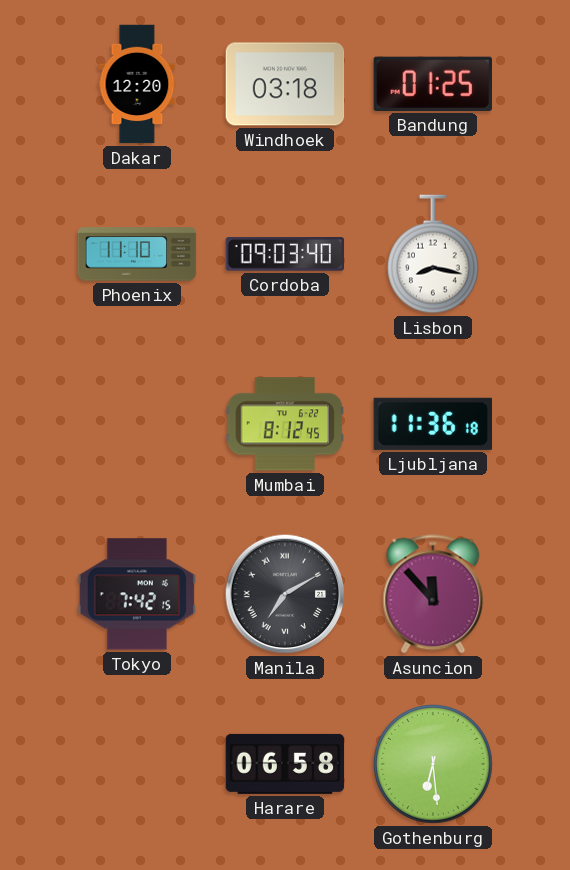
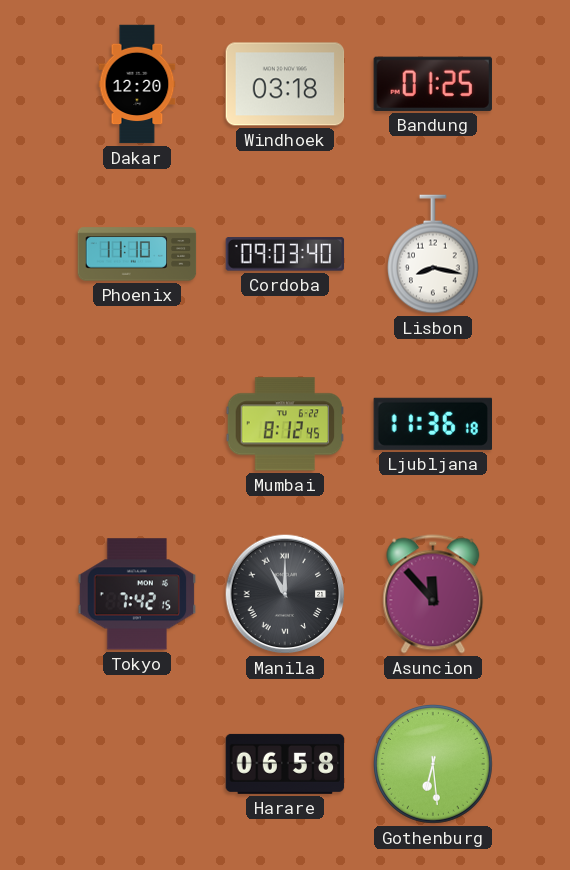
Manila: 7:10 -> 11:00 (285, 594)
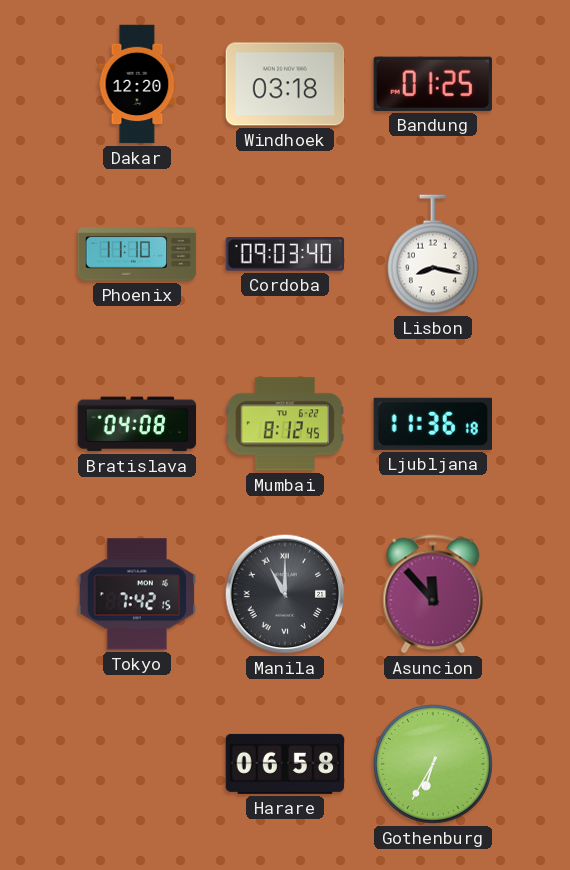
Bratislava: none -> 04:08 (137, 424)
Gothenburg: 6:29 -> 6:35 (434, 765)
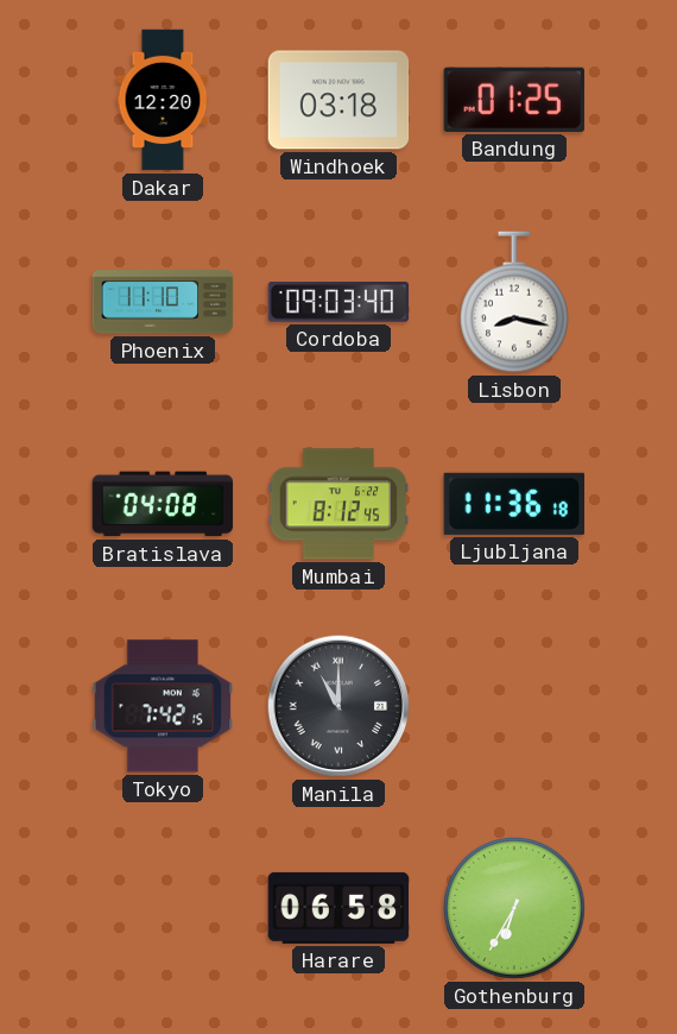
Asuncion: 11:53 -> none (433, 594)
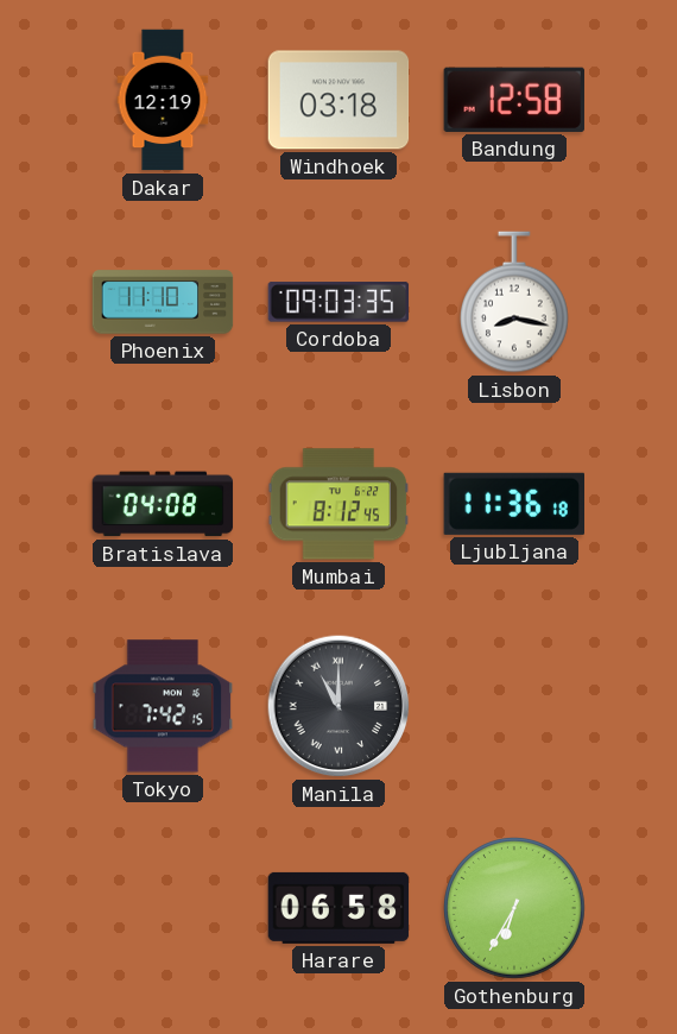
Dakar: 12:20 -> 12:19 (163, 100)
Bandung: 01:25 -> 12:58 (514, 100)
Cordoba: 09:03:40 -> 09:03:35 (338, 302)
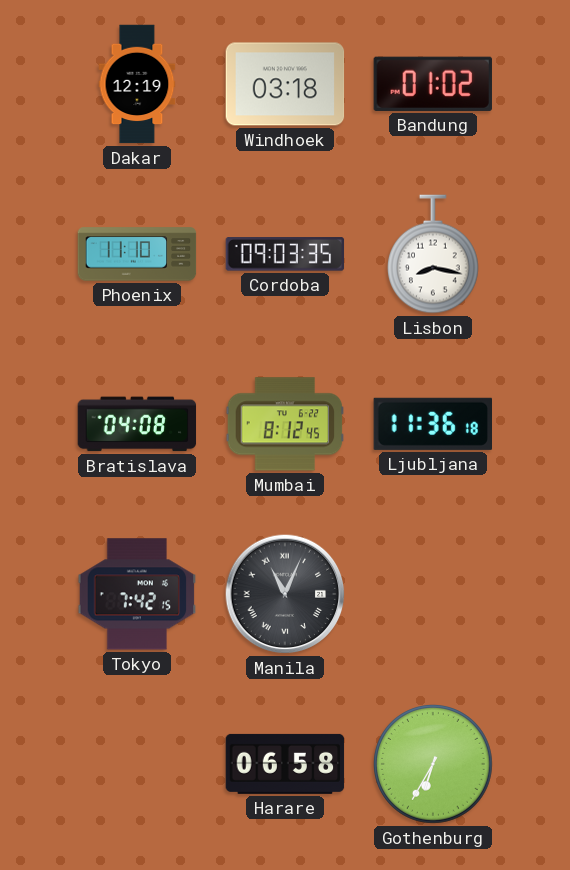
Bandung: 12:58 -> 01:02 (433, 84)
Manila: 11:00 -> 11:04 (285, 594)
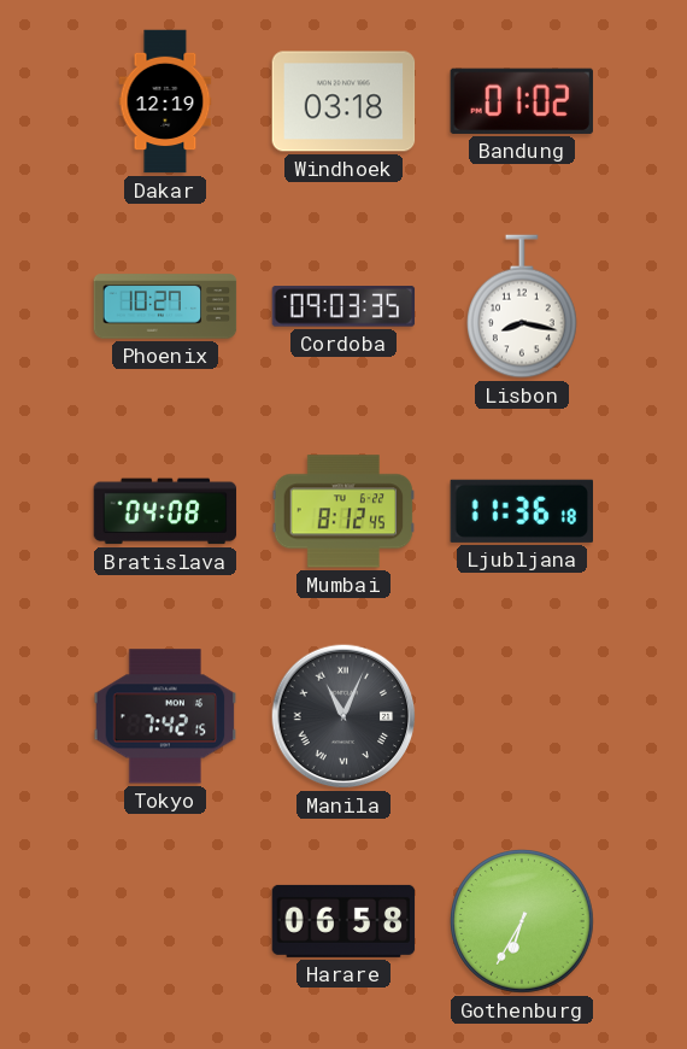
Phoenix: 11:10 -> 10:27 (165, 306)
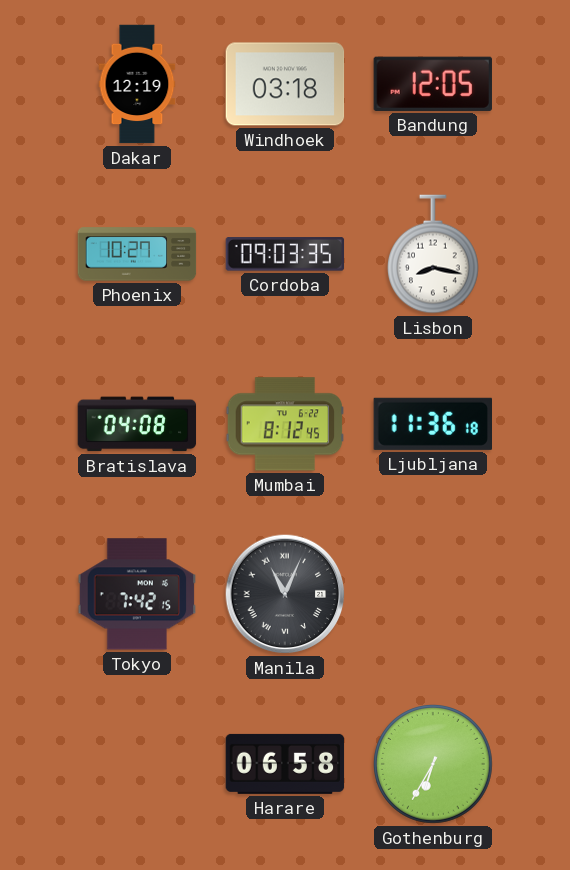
Bandung: 01:02 -> 12:05 (433, 84)
